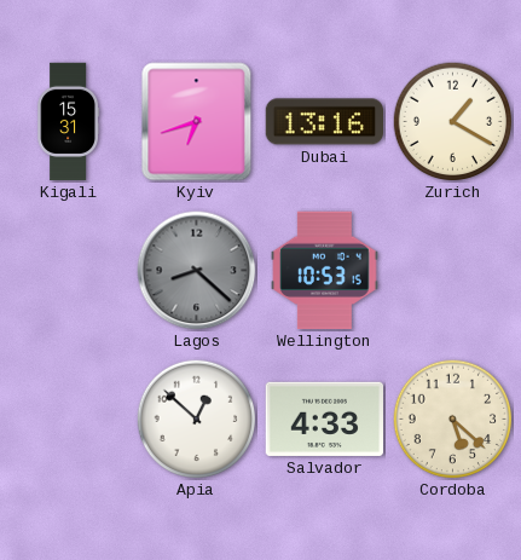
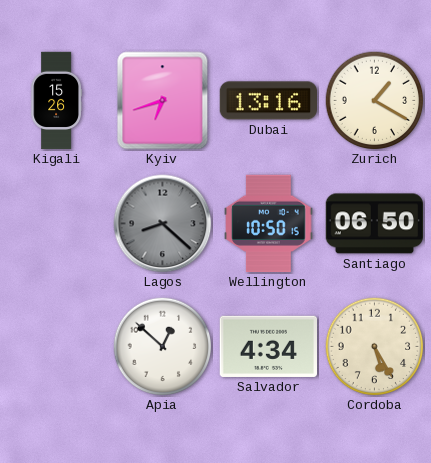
Kigali: 15:31 -> 15:26 (56, 101)
Wellington: 10:53 -> 10:50 (269, 224)
Santiago: none -> 06:50 (374, 224)
Salvador: 4:33 -> 4:34 (269, 346)
Cordoba: 5:22 -> 5:25 (375, 347)
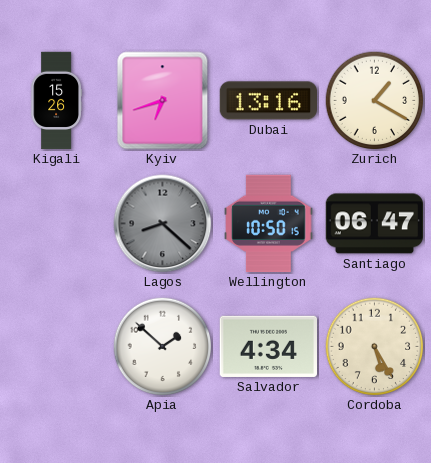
Santiago: 06:50 -> 06:47 (374, 224)
Apia: 12:52 -> 1:52 (163, 347)
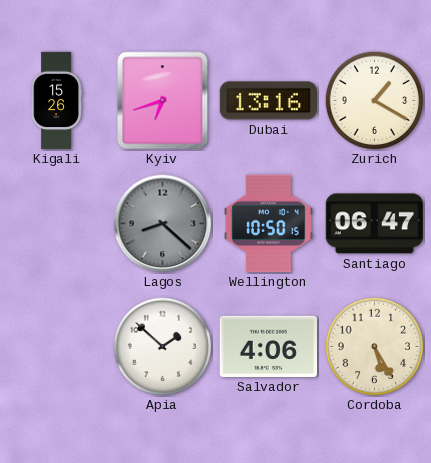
Salvador: 4:34 -> 4:06 (269, 346)
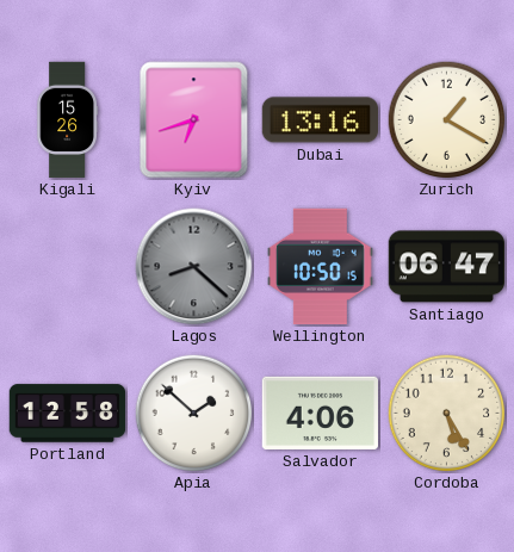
Portland: none -> 12:58 (68, 414)
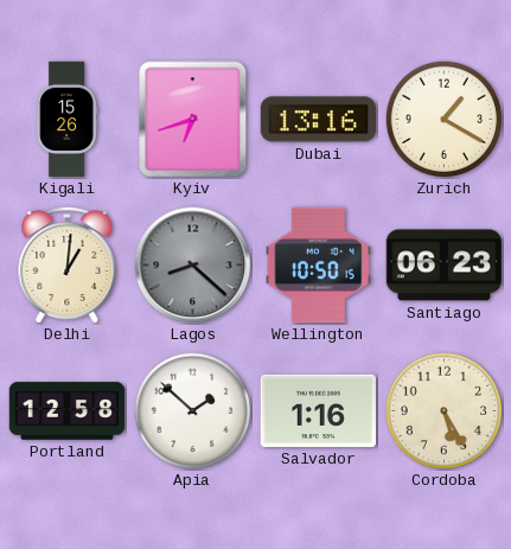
Delhi: none -> 1:01 (68, 266)
Santiago: 06:47 -> 06:23 (443, 266)
Salvador: 4:06 -> 1:16 (319, 410)
